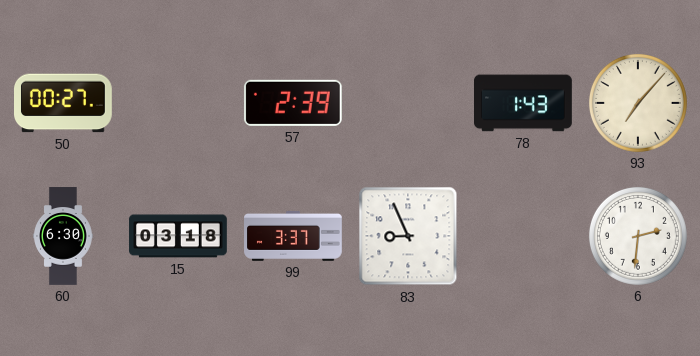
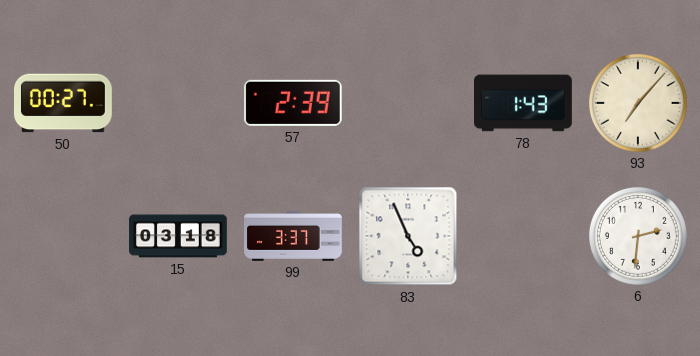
60: 6:30 -> none (64, 236)
83: 8:56 -> 4:56 (408, 236)
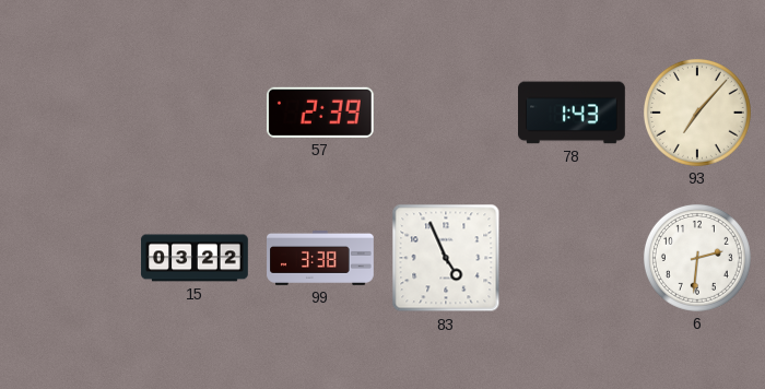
50: 00:27 -> none (64, 103)
15: 03:18 -> 03:22 (195, 258)
99: 3:37 -> 3:38 (320, 258)
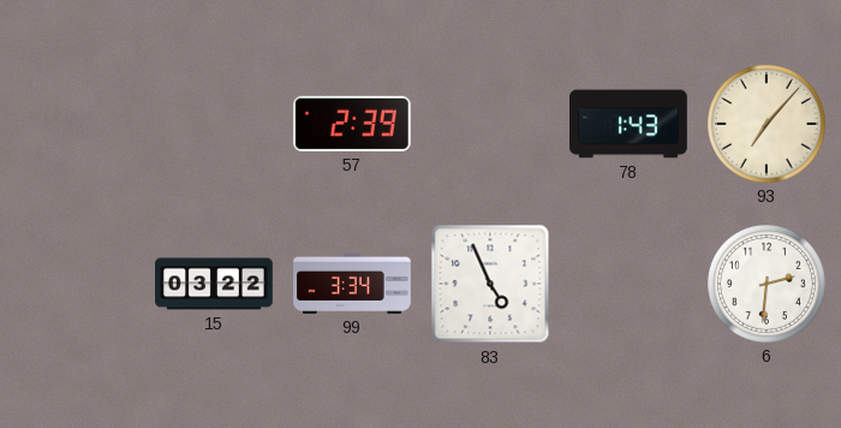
99: 3:38 -> 3:34 (352, 284)
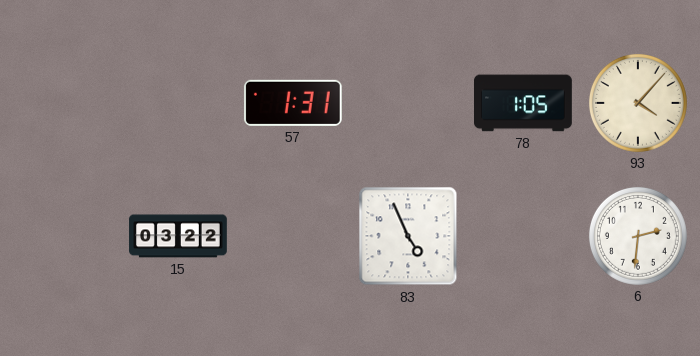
57: 2:39 -> 1:31 (293, 103)
78: 1:43 -> 1:05 (524, 103)
93: 7:07 -> 4:07 (638, 103)
99: 3:34 -> none (352, 284)
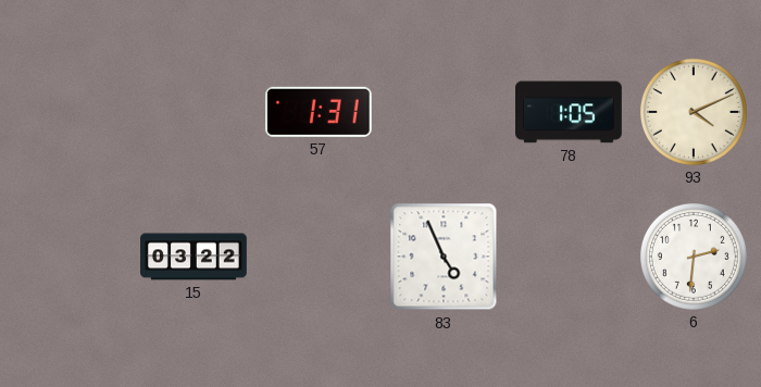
93: 4:07 -> 4:11 (694, 112)
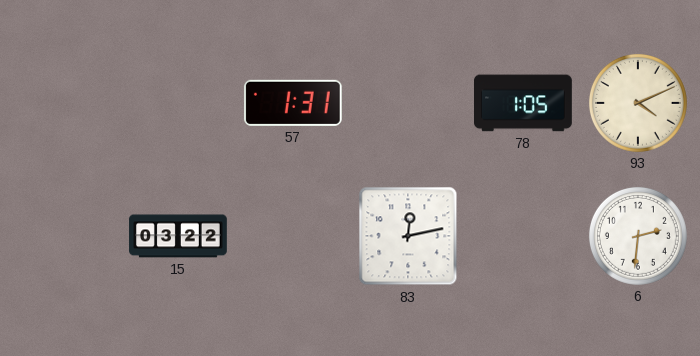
83: 4:56 -> 12:13 (408, 236)
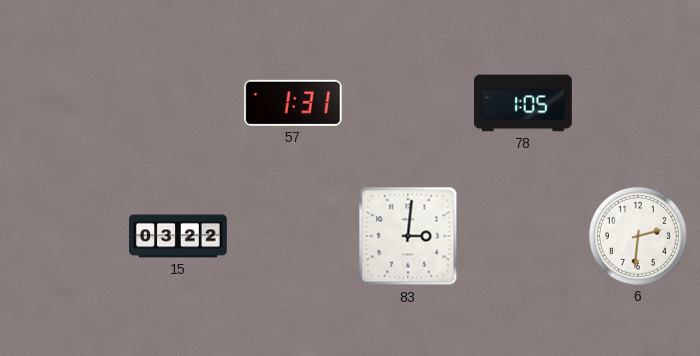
93: 4:11 -> none (638, 103)
83: 12:13 -> 3:01 (408, 236)
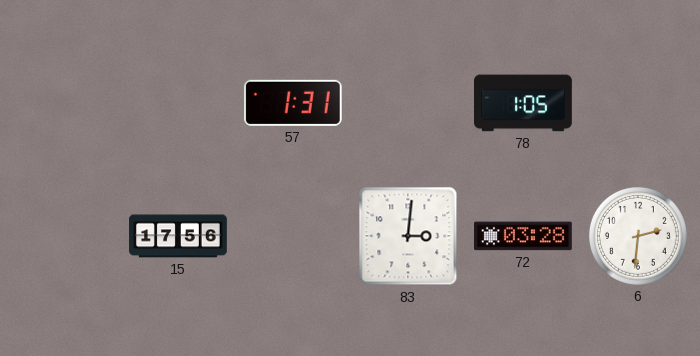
15: 03:22 -> 17:56 (178, 236)
72: none -> 03:28 (524, 236)
